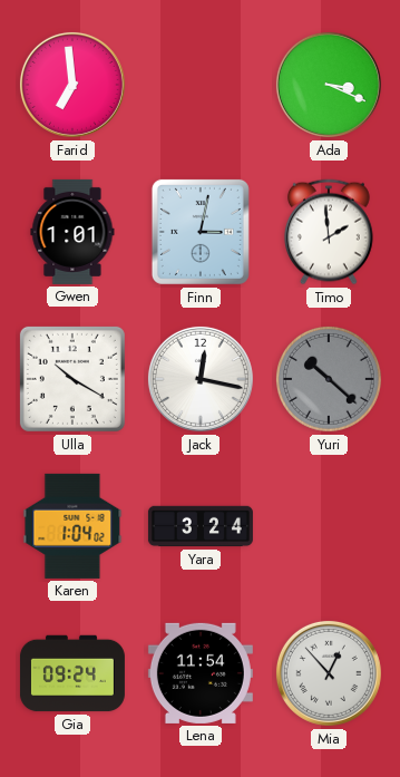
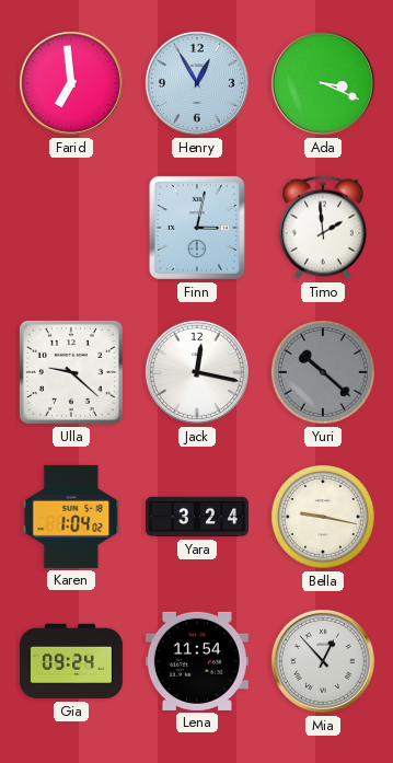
Henry: none -> 12:55 (197, 83)
Gwen: 1:01 -> none (72, 232)
Ulla: 10:20 -> 9:22 (71, 372)
Bella: none -> 9:17 (323, 517)
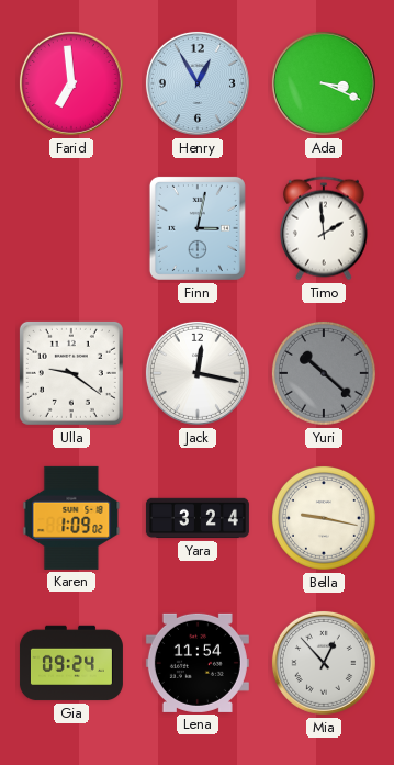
Ulla: 9:22 -> 9:21 (71, 373)
Karen: 1:04 -> 1:09 (71, 518)
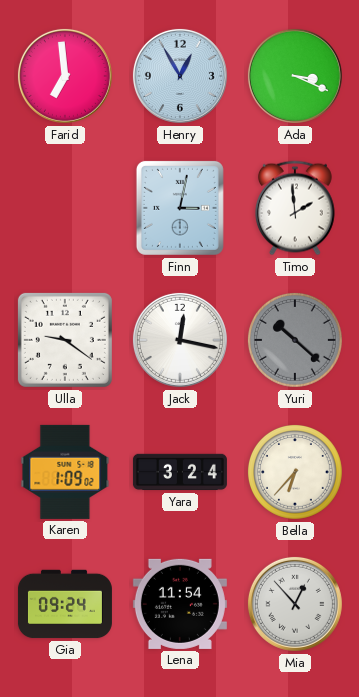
Bella: 9:17 -> 6:37 (295, 472)
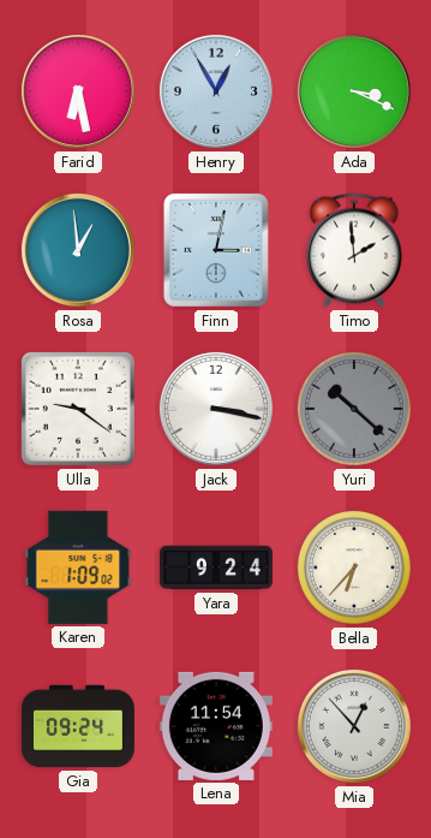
Farid: 6:59 -> 6:28 (78, 91)
Rosa: none -> 12:59 (78, 250)
Jack: 12:17 -> 3:17 (216, 409)
Yara: 3:24 -> 9:24 (216, 567)
